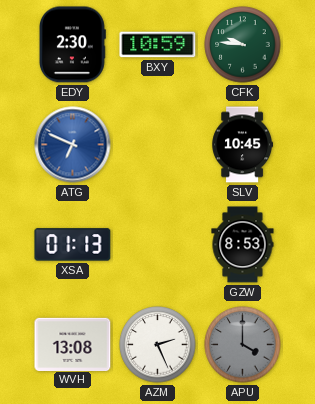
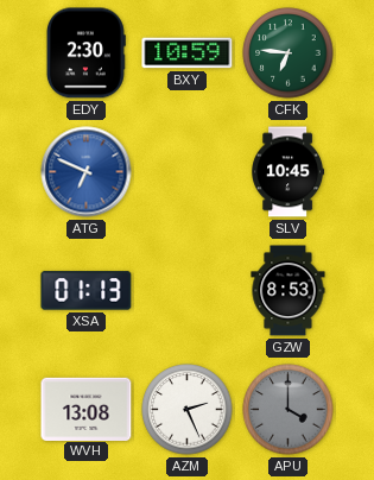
CFK: 9:46 -> 6:46 (289, 53)
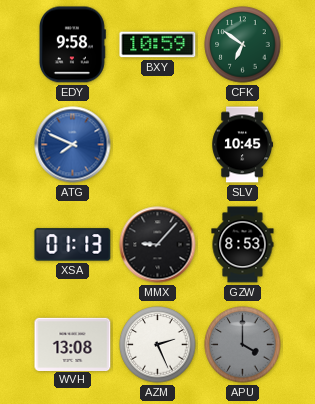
EDY: 2:30 -> 9:58 (72, 45)
CFK: 6:46 -> 6:51 (243, 45)
ATG: 6:49 -> 7:49 (73, 145)
MMX: none -> 9:07 (158, 245)
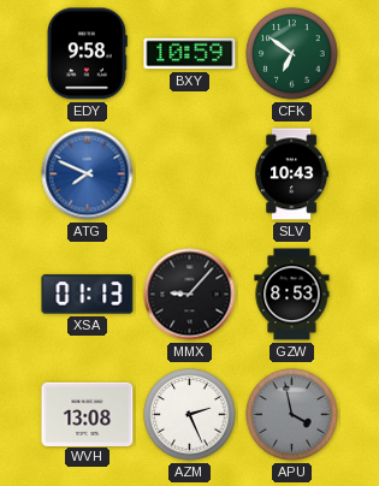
SLV: 10:45 -> 10:43 (292, 174)
APU: 4:00 -> 3:58 (292, 415)
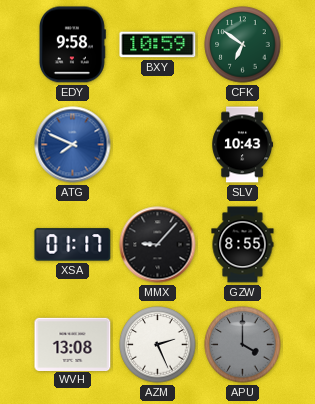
XSA: 01:13 -> 01:17 (73, 245)
GZW: 8:53 -> 8:55 (243, 245)
APU: 3:58 -> 4:00 (243, 345)
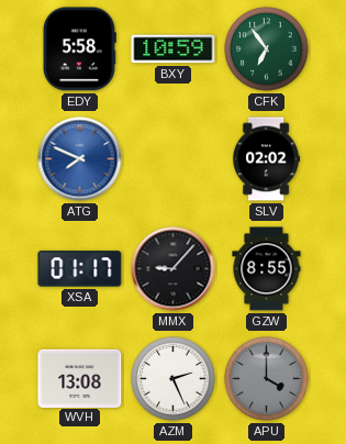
EDY: 9:58 -> 5:58 (79, 49)
CFK: 6:51 -> 6:54 (267, 49)
SLV: 10:43 -> 02:02 (267, 159)
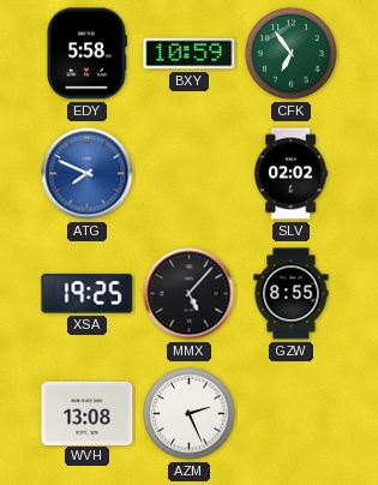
XSA: 01:17 -> 19:25 (88, 294)
MMX: 9:07 -> 5:07 (190, 294)
APU: 4:00 -> none (267, 379)
